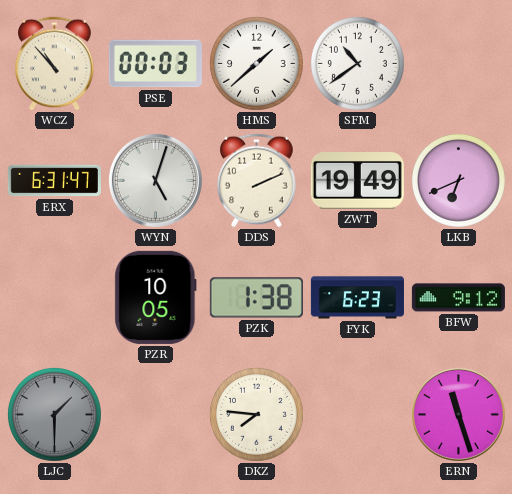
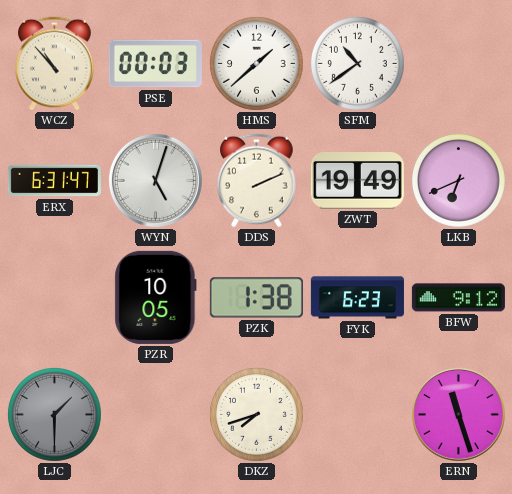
DKZ: 7:46 -> 7:42 (256, 414)
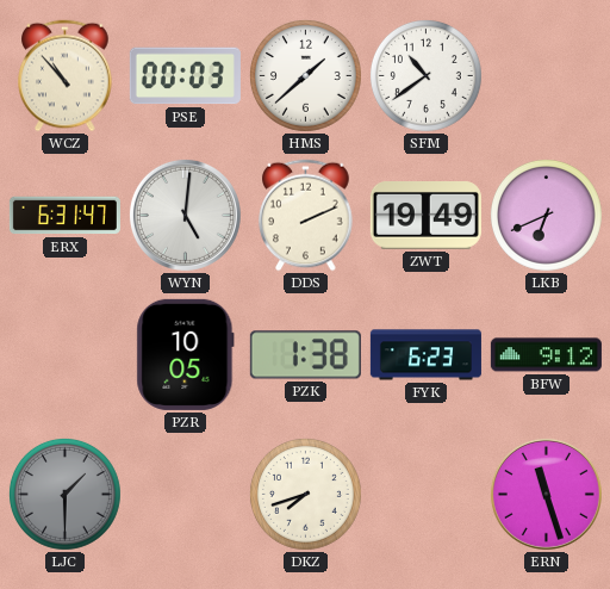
WYN: 5:03 -> 5:01 (185, 215)
